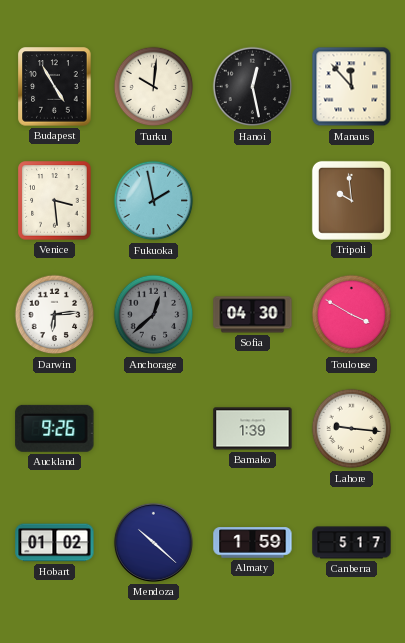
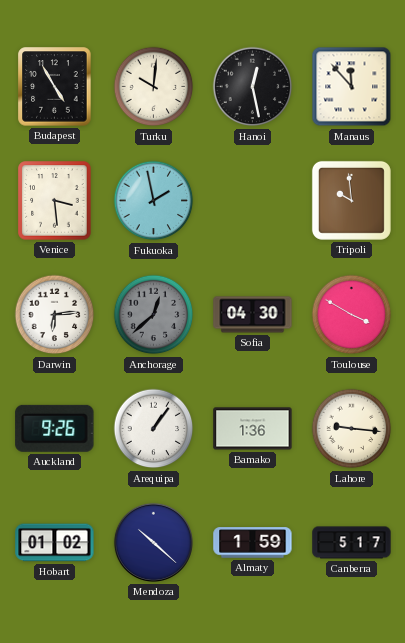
Arequipa: none -> 1:06 (154, 429)
Bamako: 1:39 -> 1:36 (253, 429)
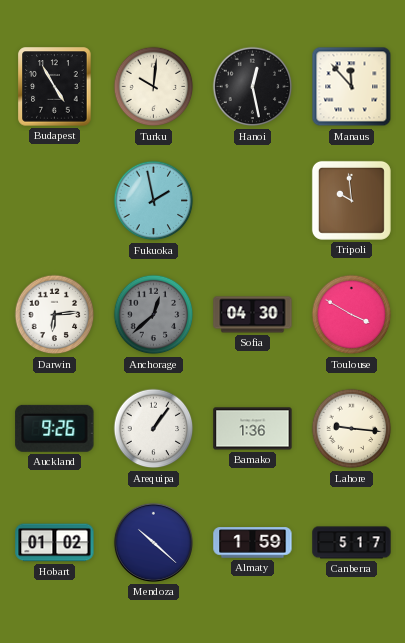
Venice: 3:29 -> none (55, 201)
